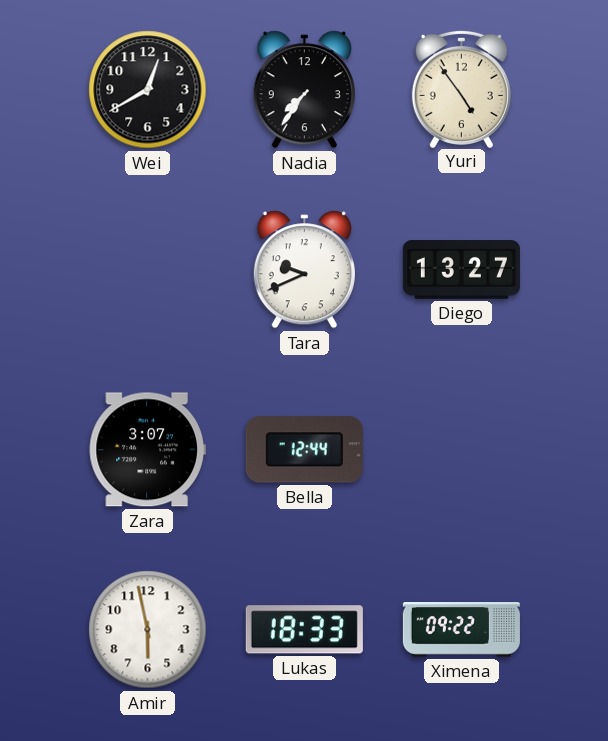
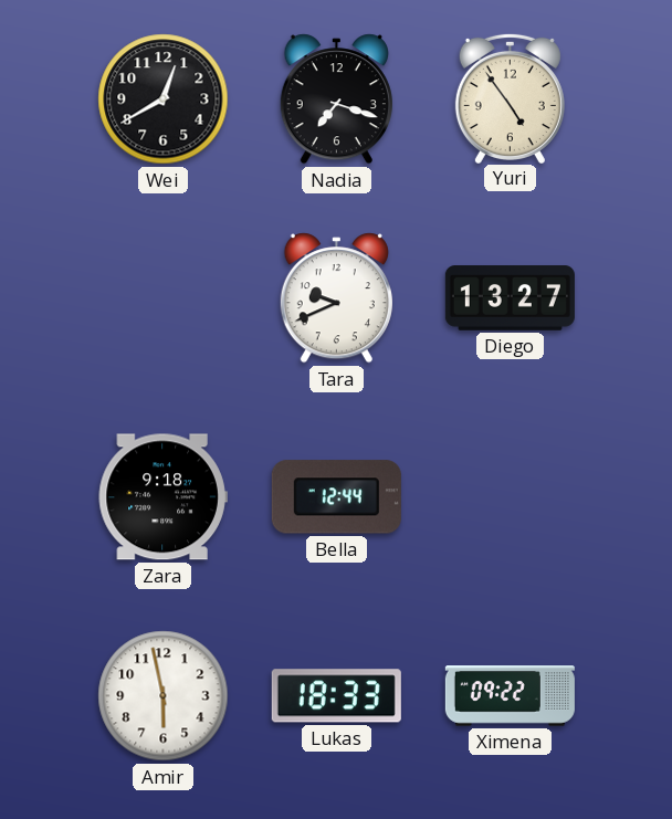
Nadia: 7:36 -> 7:18 (336, 99)
Zara: 3:07 -> 9:18 (162, 497)
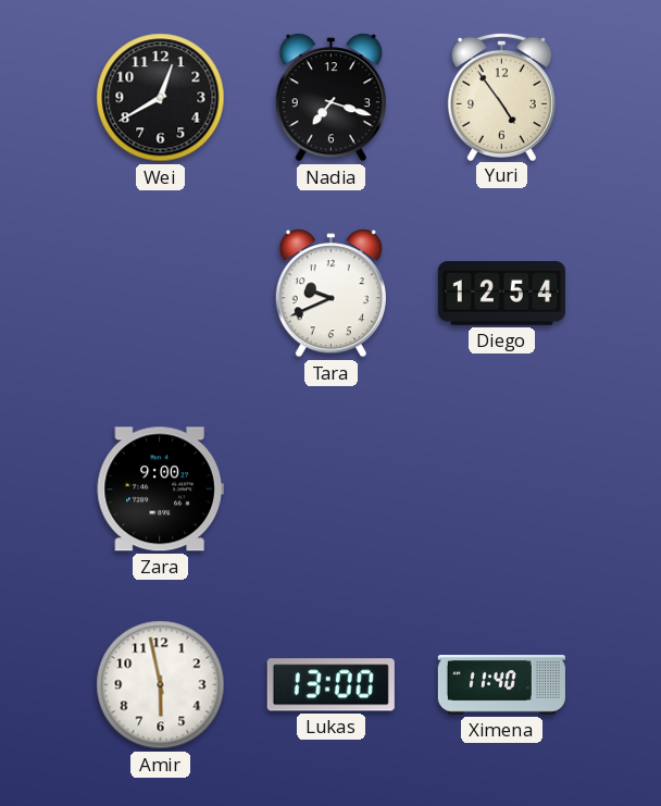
Diego: 13:27 -> 12:54 (501, 294)
Zara: 9:18 -> 9:00 (160, 489)
Bella: 12:44 -> none (336, 497)
Lukas: 18:33 -> 13:00 (330, 685)
Ximena: 09:22 -> 11:40 (501, 685)
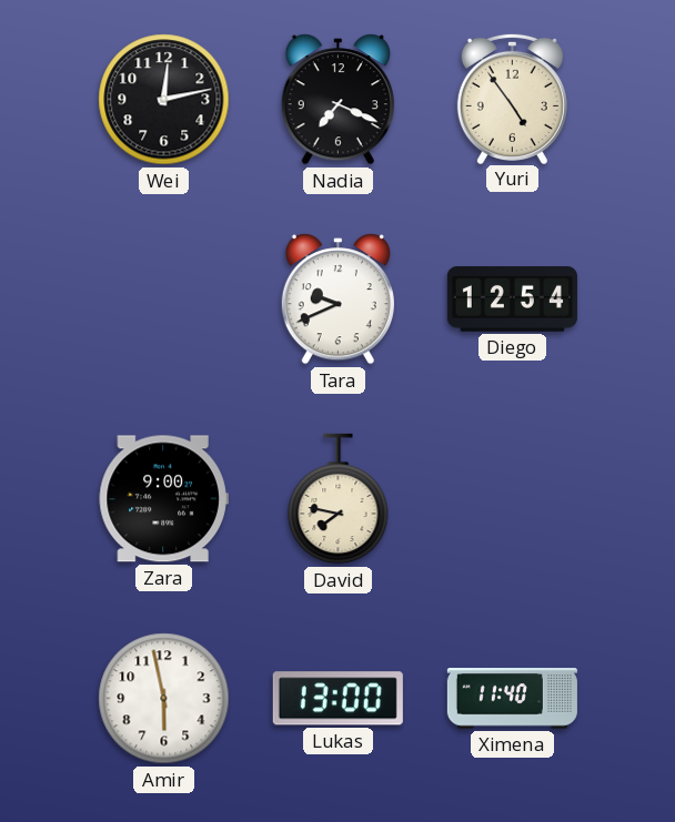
Wei: 12:40 -> 12:13 (164, 100)
Nadia: 7:18 -> 7:19 (337, 100)
David: none -> 7:47 (339, 499)
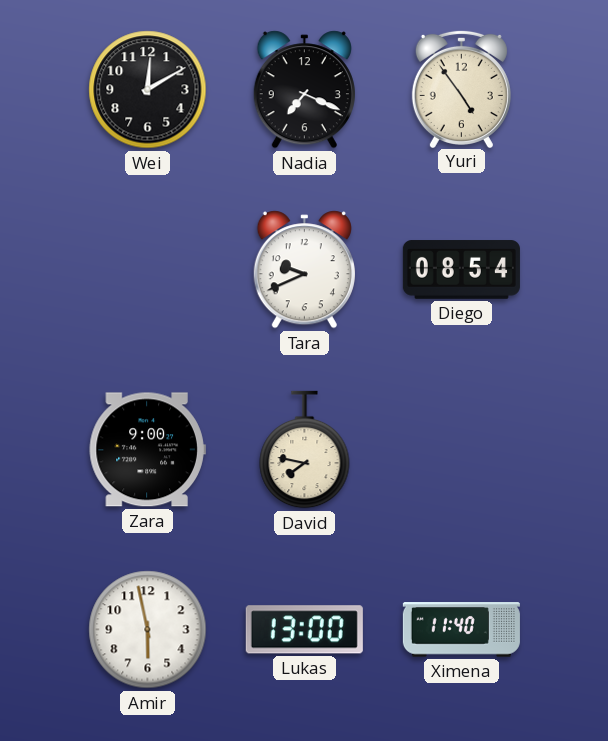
Wei: 12:13 -> 12:10 (148, 90)
Diego: 12:54 -> 08:54 (461, 270)
